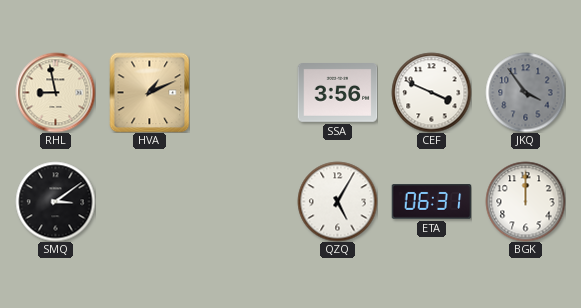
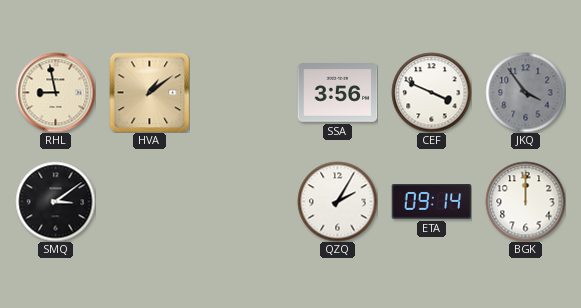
HVA: 1:11 -> 1:09 (149, 92)
QZQ: 5:05 -> 2:05 (337, 201)
ETA: 06:31 -> 09:14 (431, 202)
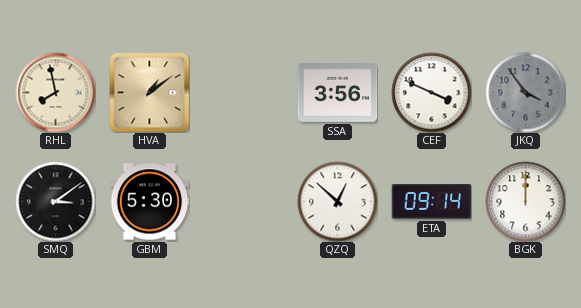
RHL: 8:58 -> 7:58 (55, 92)
GBM: none -> 5:30 (149, 202)
QZQ: 2:05 -> 12:52 (337, 201)
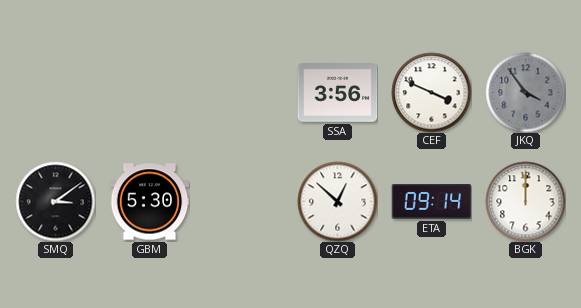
RHL: 7:58 -> none (55, 92)
HVA: 1:09 -> none (149, 92)
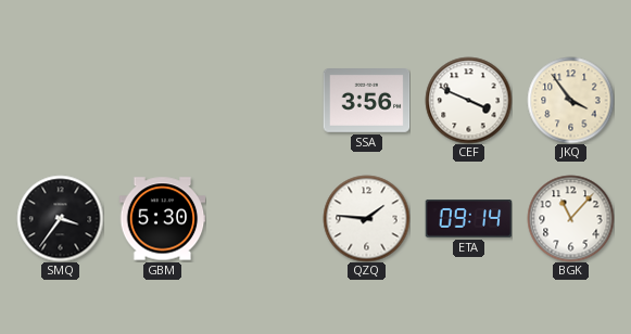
JKQ dial: grey -> cream (570, 100)
SMQ: 3:09 -> 3:36 (60, 218)
QZQ: 12:52 -> 1:46 (366, 218)
BGK: 12:00 -> 11:07 (570, 218)
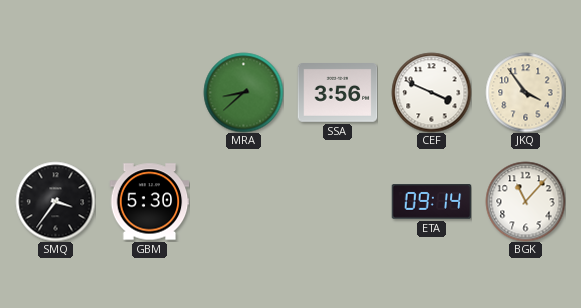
MRA: none -> 8:38 (243, 92)
QZQ: 1:46 -> none (366, 218)
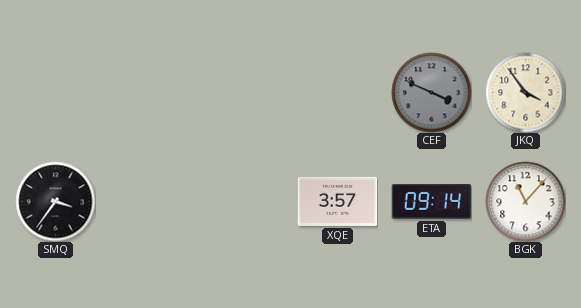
MRA: 8:38 -> none (243, 92)
SSA: 3:56 -> none (337, 93)
CEF dial: white -> grey (431, 92)
GBM: 5:30 -> none (149, 202)
XQE: none -> 3:57 (337, 201)
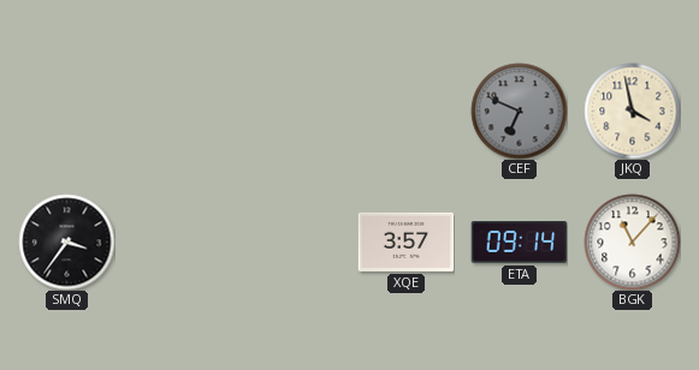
CEF: 3:49 -> 6:49 (519, 111)
JKQ: 3:54 -> 3:58 (632, 111)
